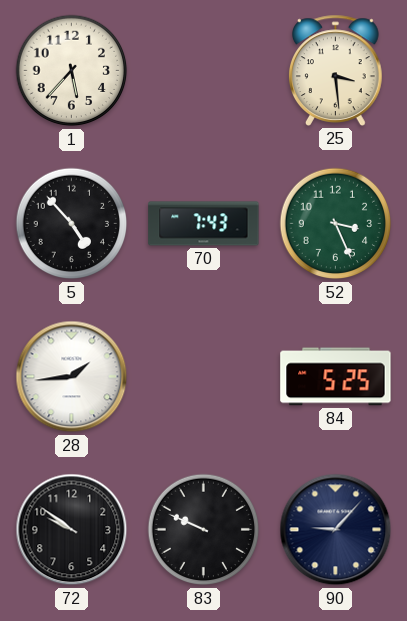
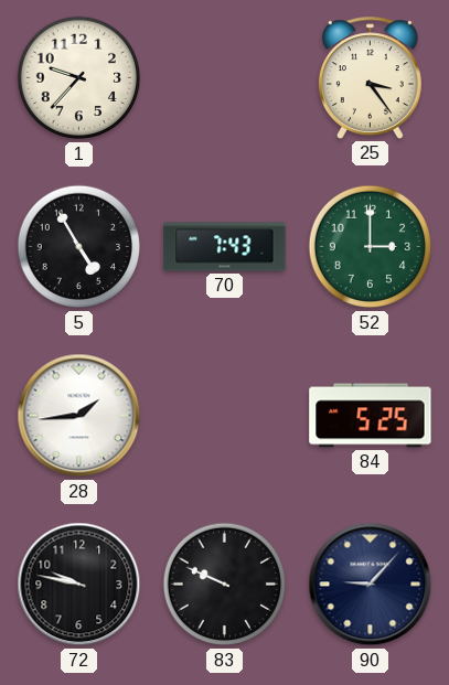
1: 5:37 -> 9:37 (79, 78)
25: 3:29 -> 3:24 (371, 77)
5: 4:53 -> 4:55 (79, 247)
52: 3:26 -> 3:00 (371, 247)
72: 9:51 -> 9:47 (79, 585)
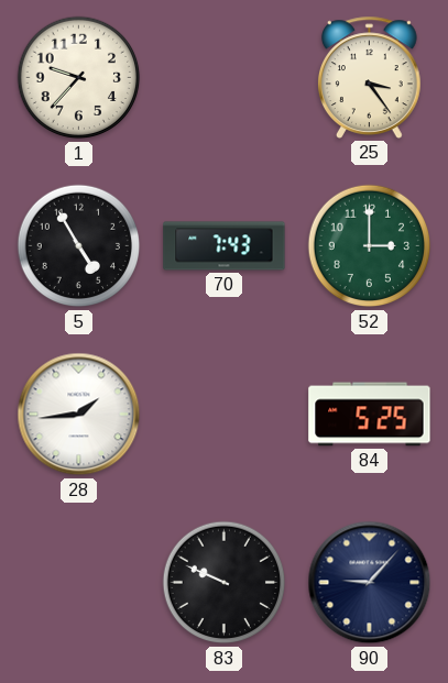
72: 9:47 -> none (79, 585)
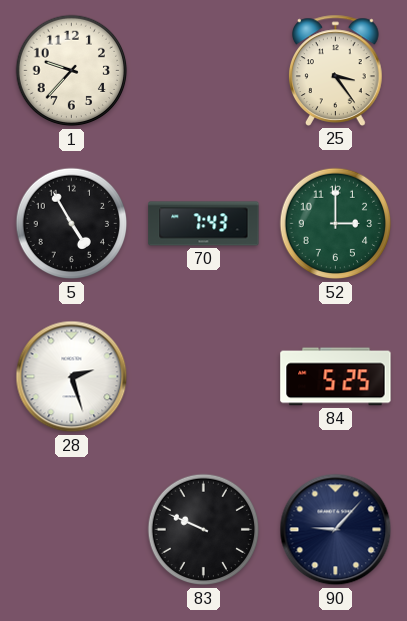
28: 1:44 -> 2:27 (72, 377)
